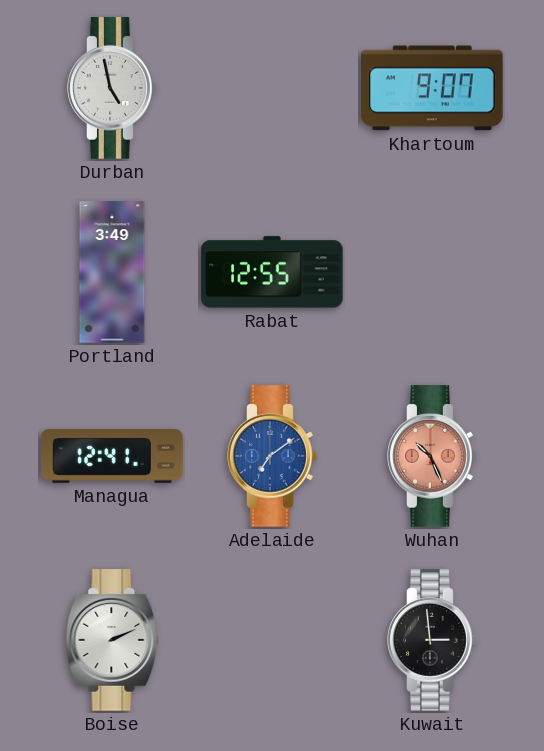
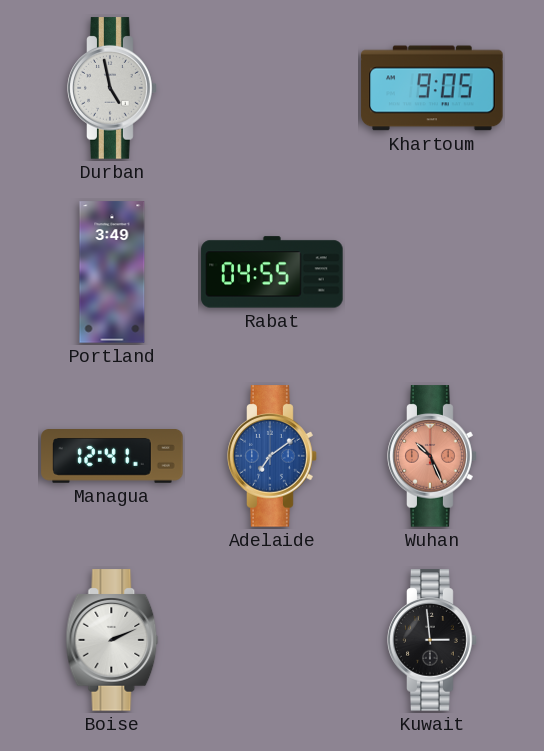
Khartoum: 9:07 -> 9:05 (432, 88)
Rabat: 12:55 -> 04:55 (272, 272)
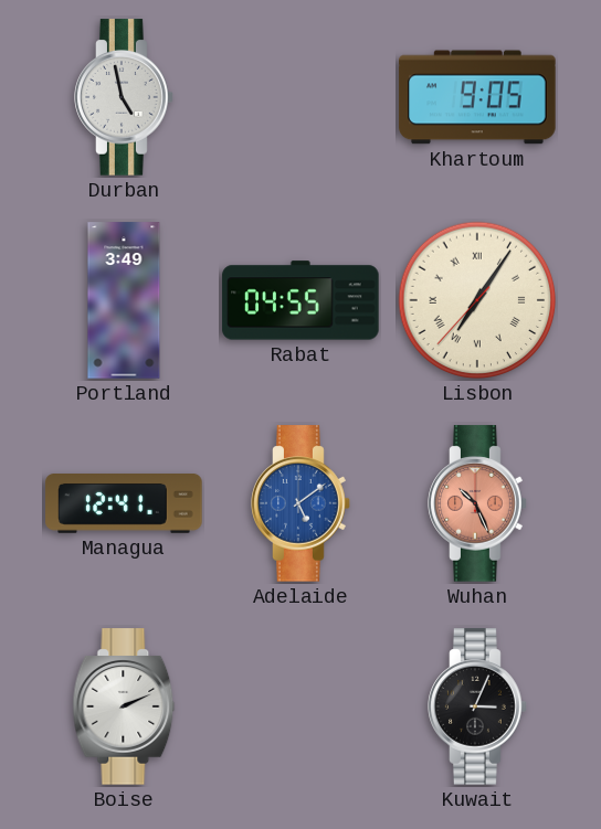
Lisbon: none -> 7:05 (477, 300)
Adelaide: 7:09 -> 5:09 (300, 503)
Kuwait: 2:59 -> 3:04 (477, 706)
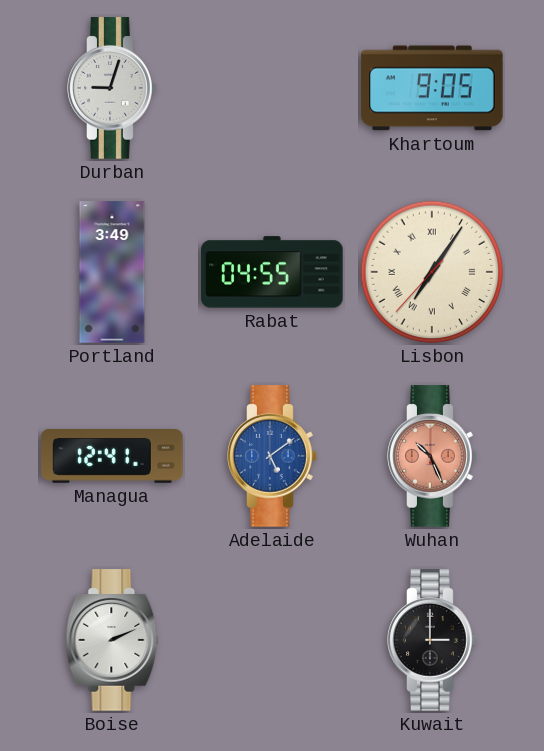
Durban: 4:58 -> 9:03 (112, 88)
Kuwait: 3:04 -> 3:00 (432, 640)
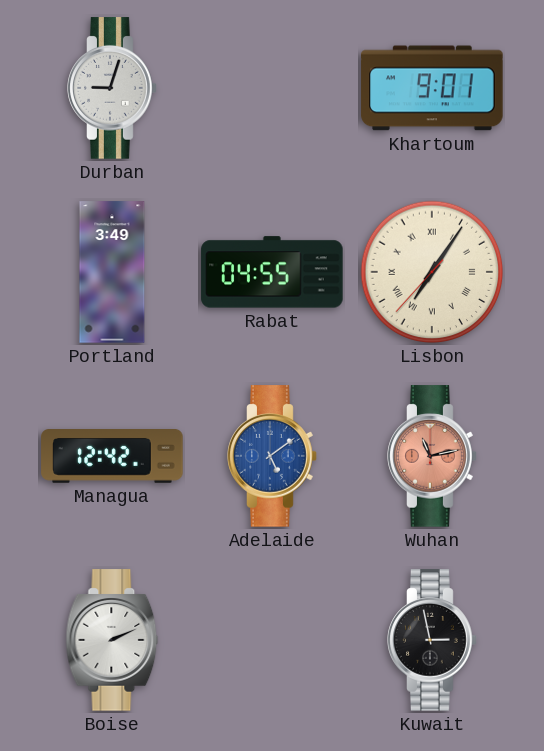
Khartoum: 9:05 -> 9:01 (432, 88)
Managua: 12:41 -> 12:42 (112, 457)
Wuhan: 10:26 -> 11:13 (432, 456)
Kuwait: 3:00 -> 2:58 (432, 640)
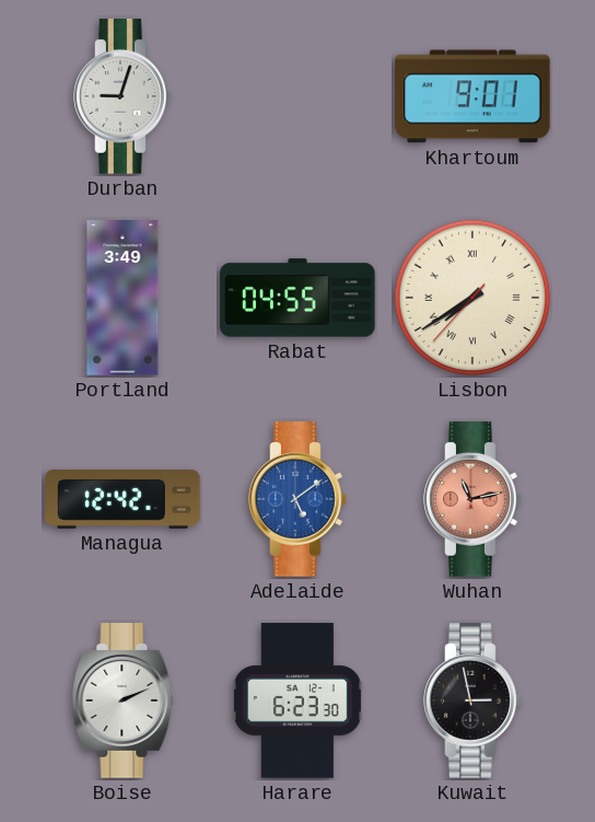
Lisbon: 7:05 -> 7:39 (472, 298)
Harare: none -> 6:23 (297, 701)
